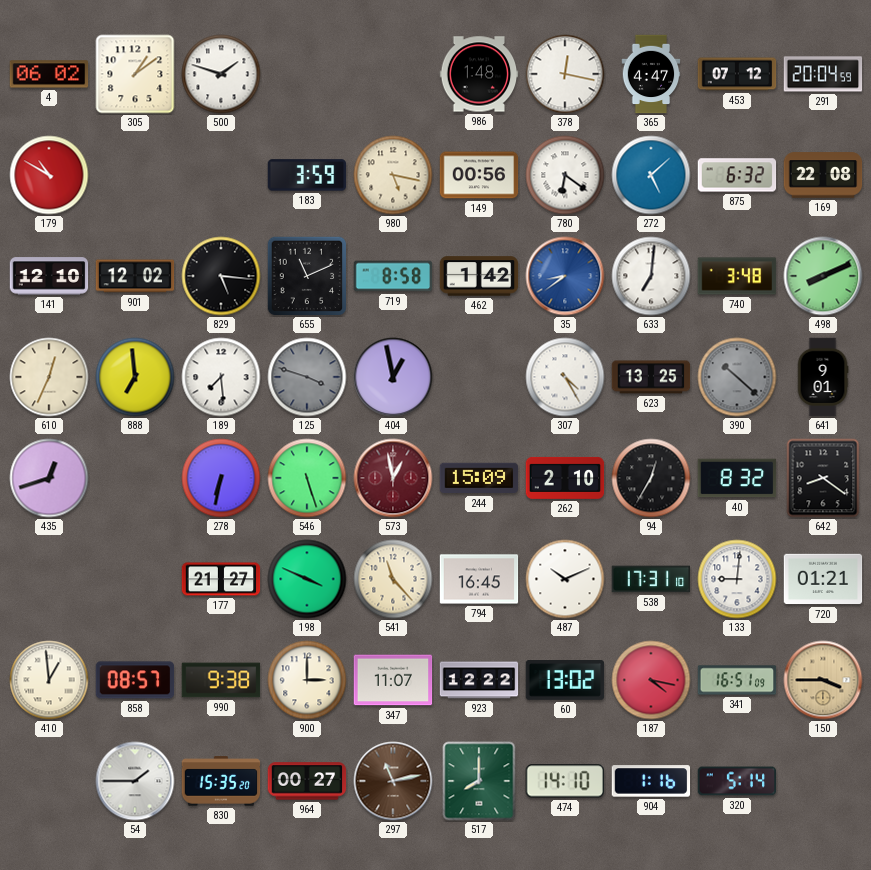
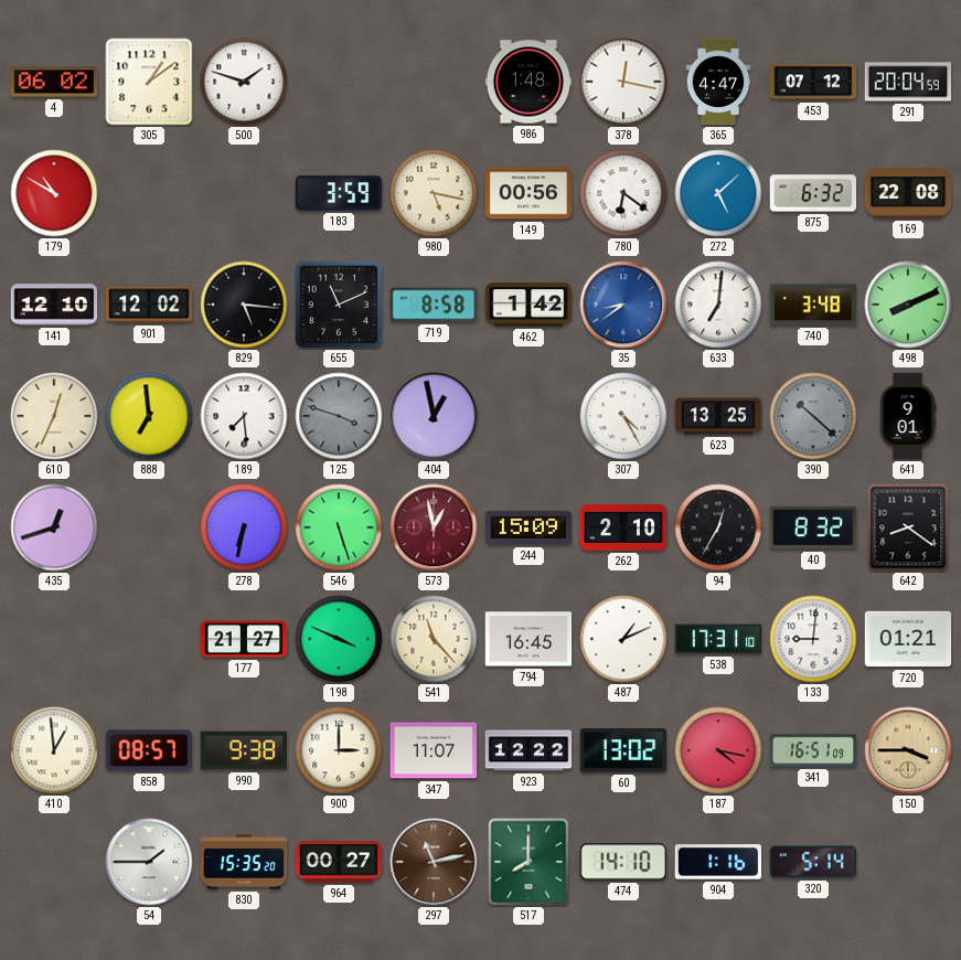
487: 10:11 -> 1:11 (623, 639)
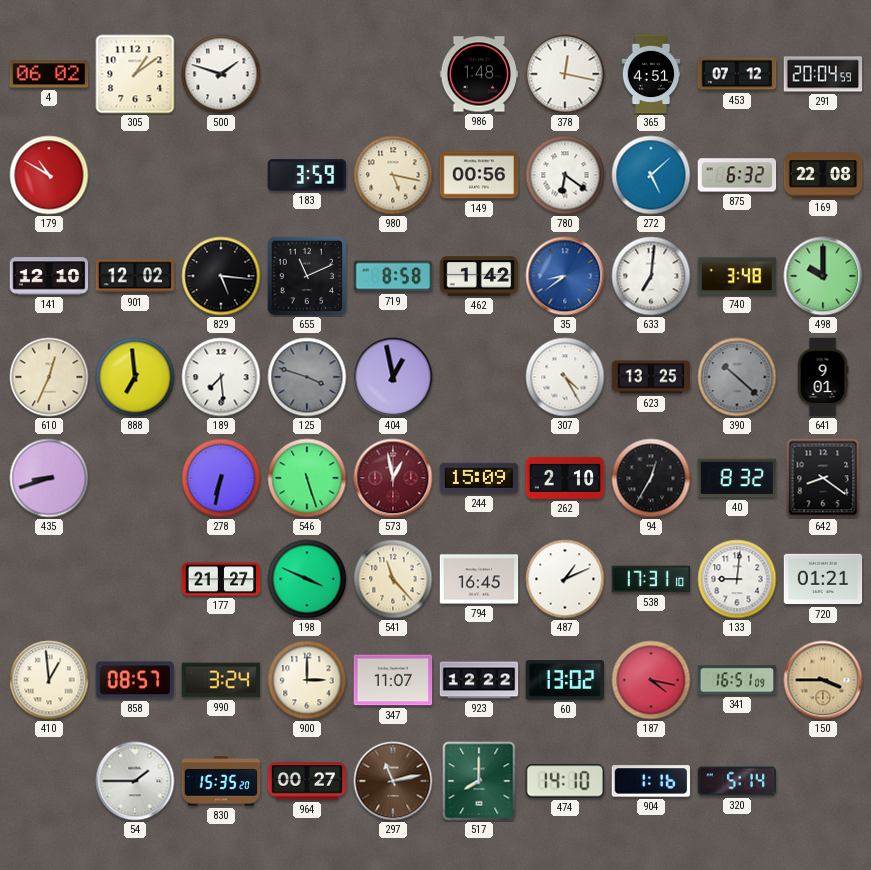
365: 4:47 -> 4:51 (651, 74)
498: 8:11 -> 10:00 (823, 276)
435: 12:42 -> 8:42 (49, 478)
990: 9:38 -> 3:24 (221, 680)
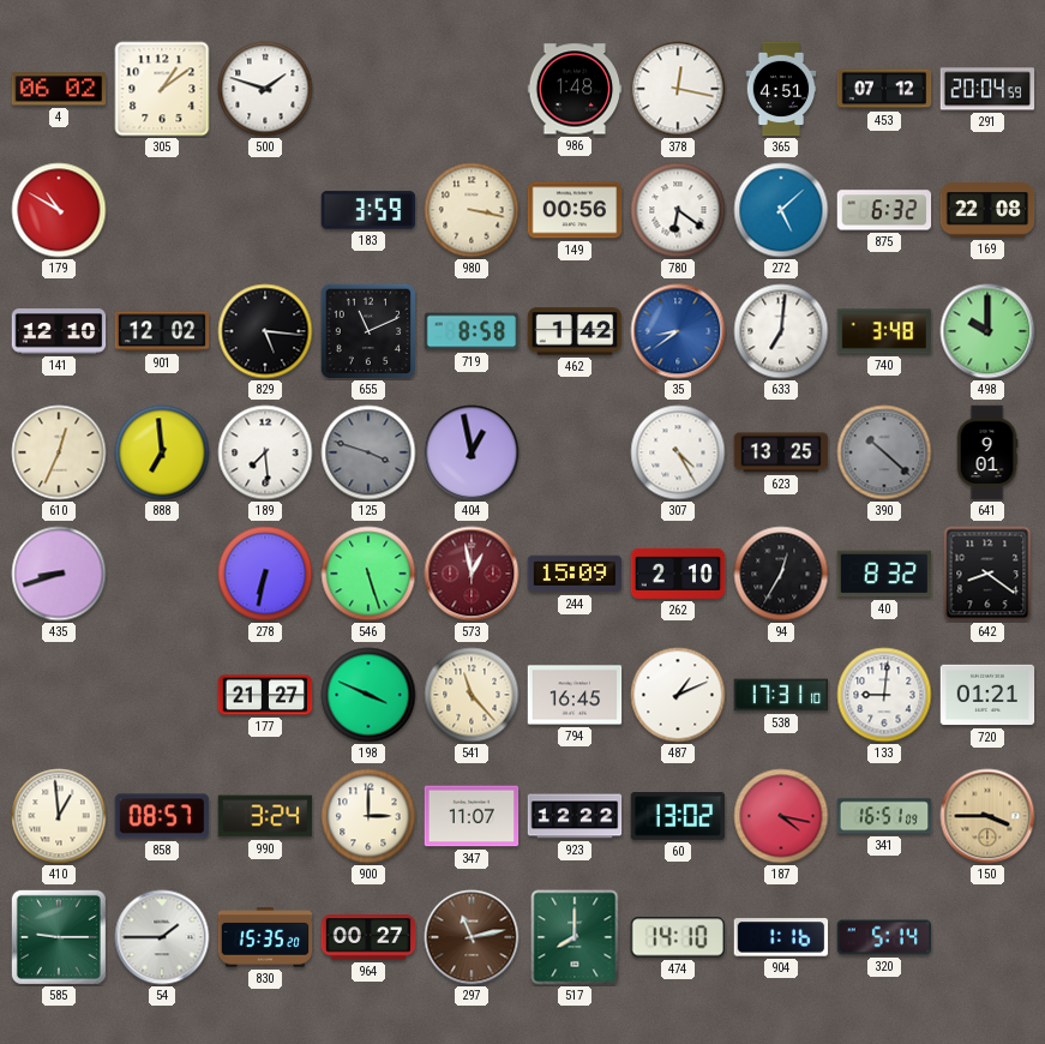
980: 5:17 -> 3:17 (472, 210)
585: none -> 9:15 (59, 937)
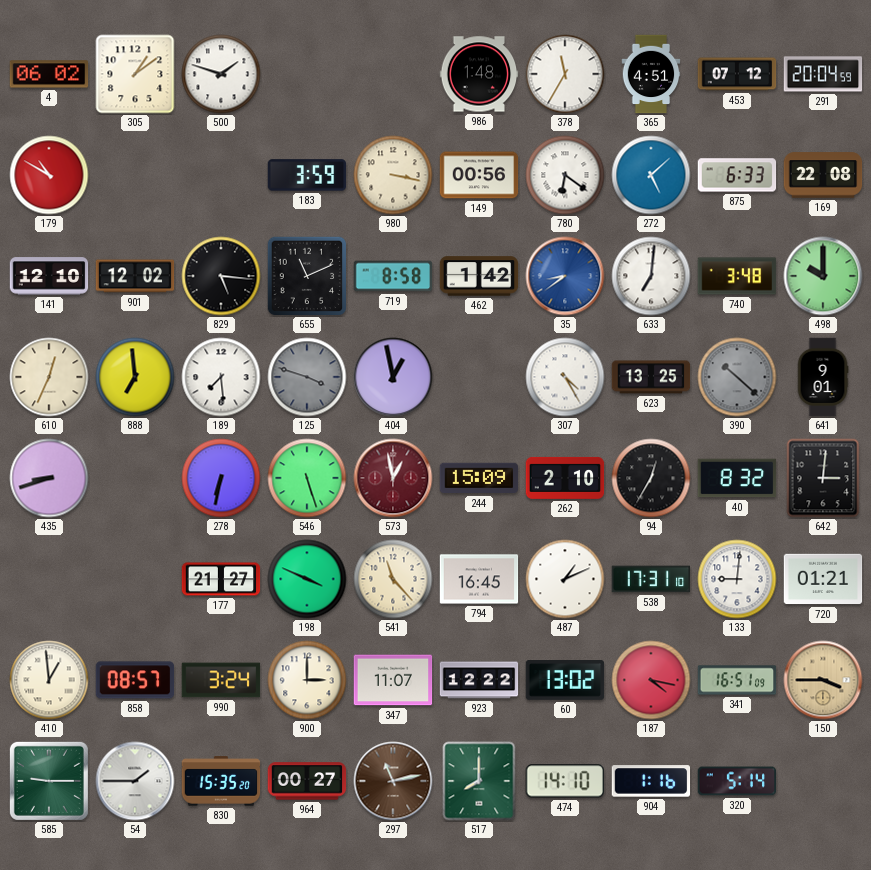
378: 12:17 -> 11:35 (565, 74)
875: 6:32 -> 6:33 (737, 175)
642: 8:21 -> 3:01 (823, 478)
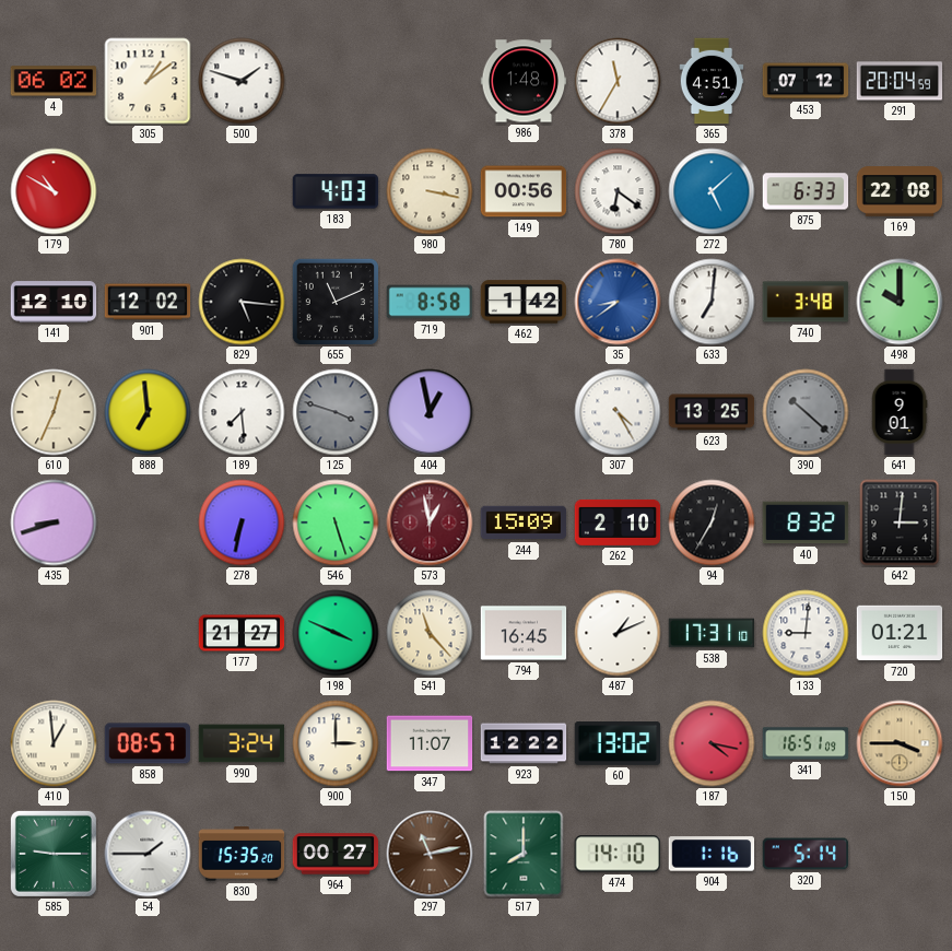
183: 3:59 -> 4:03 (336, 191)
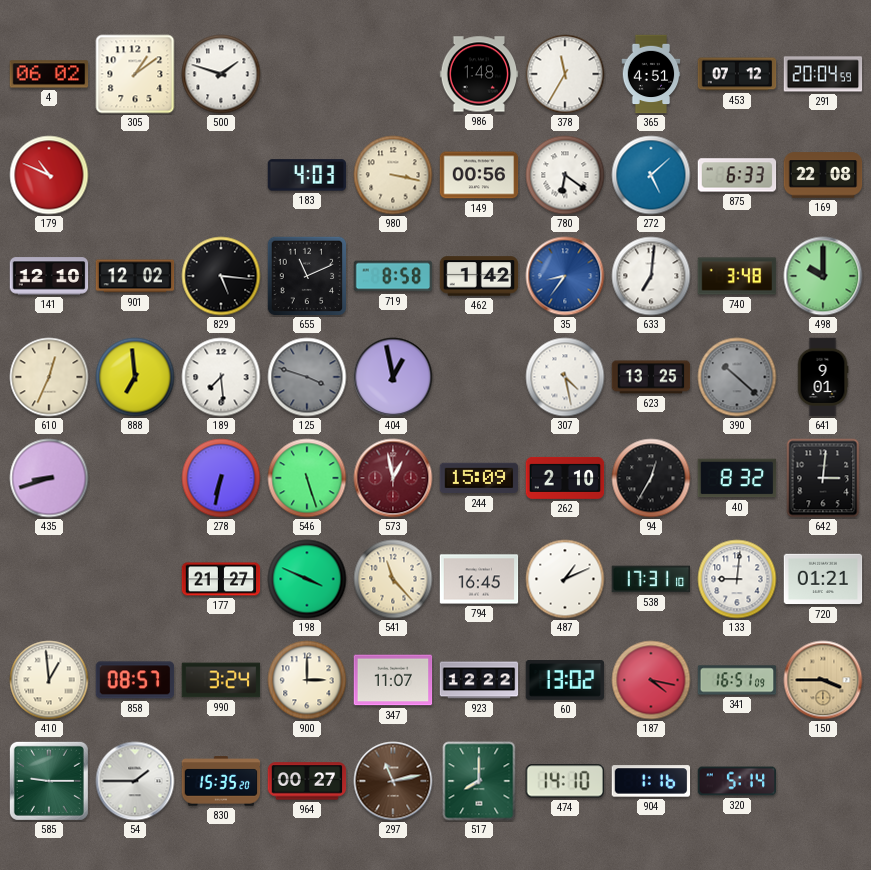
179: 10:50 -> 10:49 (49, 175)
35: 8:39 -> 8:36 (565, 276)
307: 4:25 -> 4:28 (565, 377)
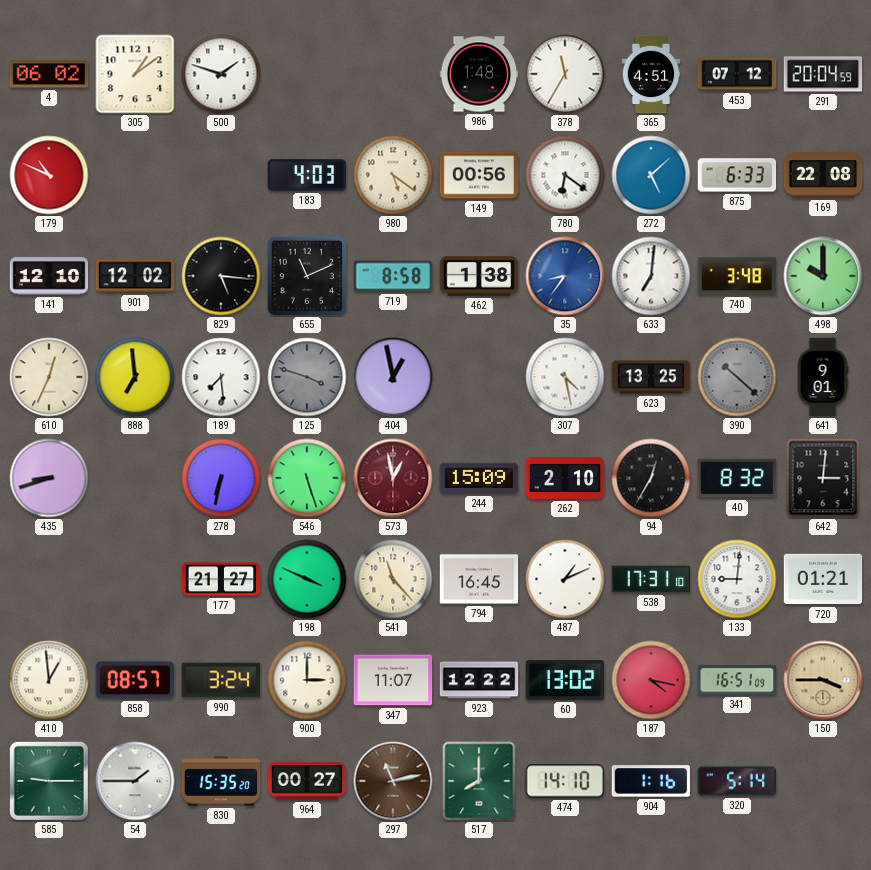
980: 3:17 -> 5:21 (393, 175)
462: 1:42 -> 1:38 (479, 276)
